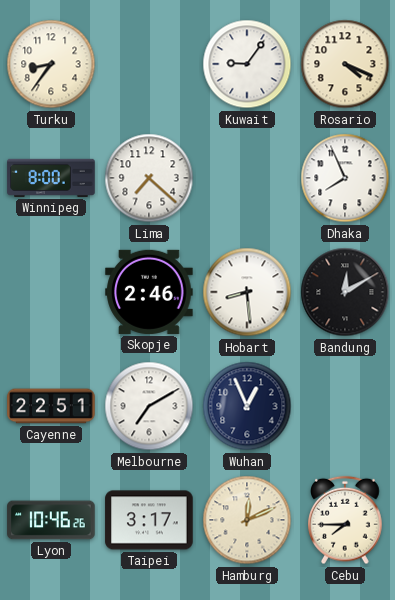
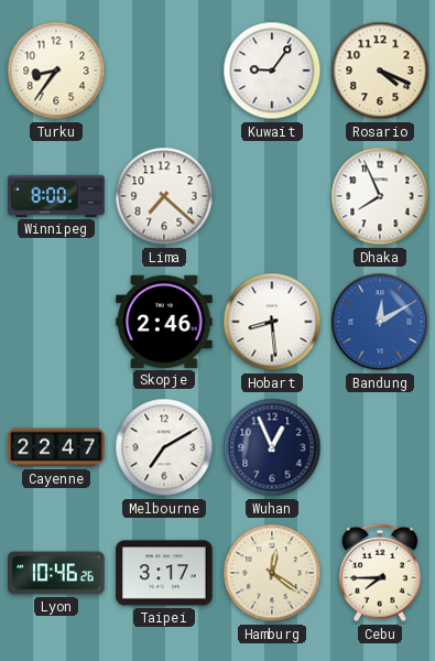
Bandung dial: black -> blue (380, 322)
Cayenne: 22:51 -> 22:47 (56, 447)
Hamburg: 12:11 -> 12:21 (272, 573)
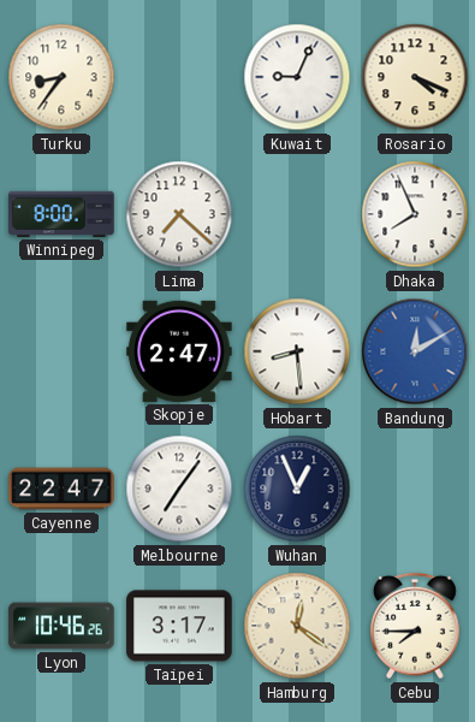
Kuwait: 9:06 -> 9:04 (297, 77)
Skopje: 2:46 -> 2:47 (179, 351)
Melbourne: 7:10 -> 7:06 (179, 489)
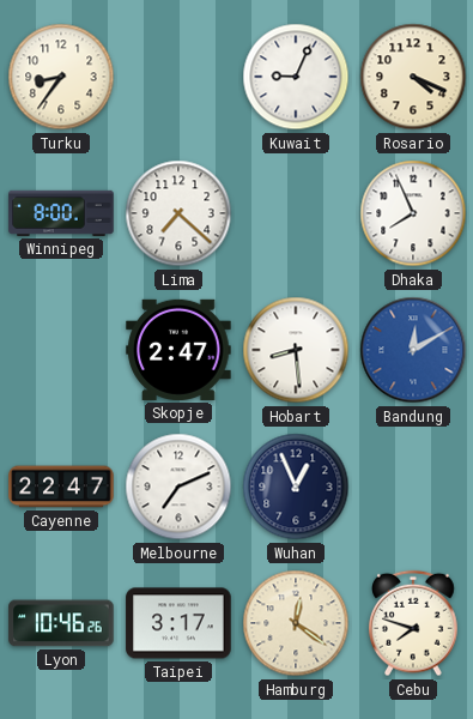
Melbourne: 7:06 -> 7:11 (178, 487)
Cebu: 7:45 -> 7:48 (414, 623)
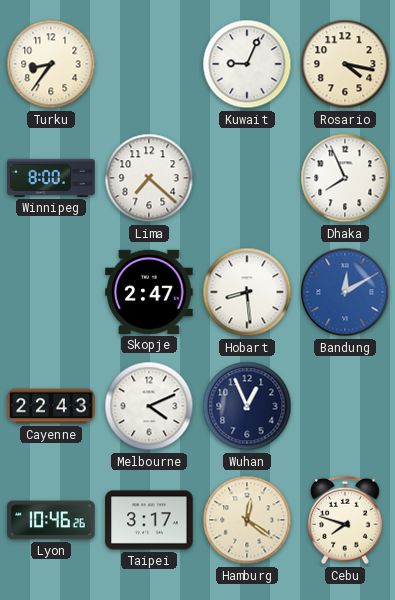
Rosario: 4:19 -> 4:17 (345, 64)
Cayenne: 22:47 -> 22:43 (51, 406)
Melbourne: 7:11 -> 4:11 (149, 406)
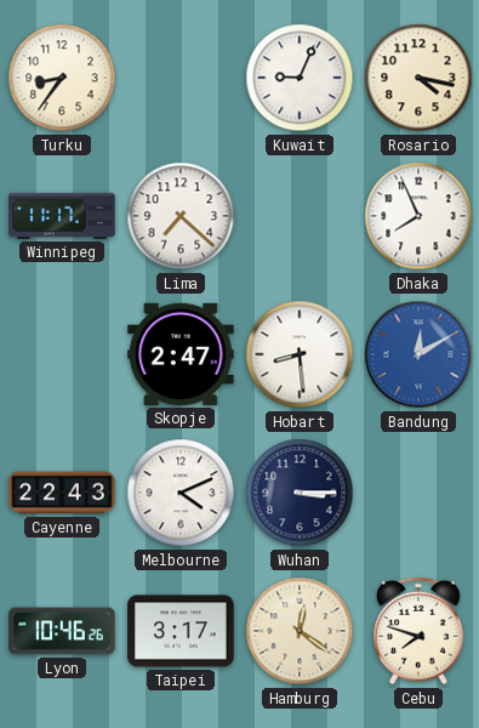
Winnipeg: 8:00 -> 11:17 (62, 216)
Wuhan: 12:56 -> 3:15 (300, 493)
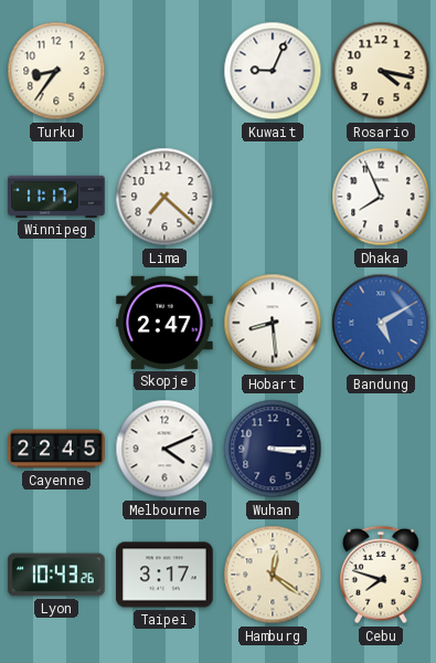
Bandung: 12:10 -> 5:10 (381, 323)
Cayenne: 22:43 -> 22:45 (56, 449)
Lyon: 10:46 -> 10:43 (56, 575)
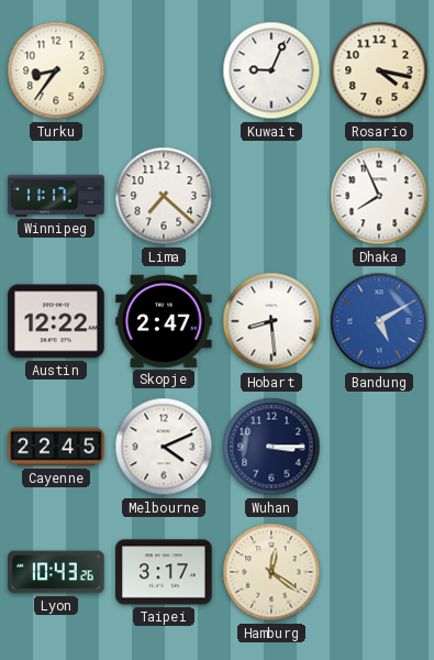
Austin: none -> 12:22 (56, 321)
Cebu: 7:48 -> none (382, 575)
